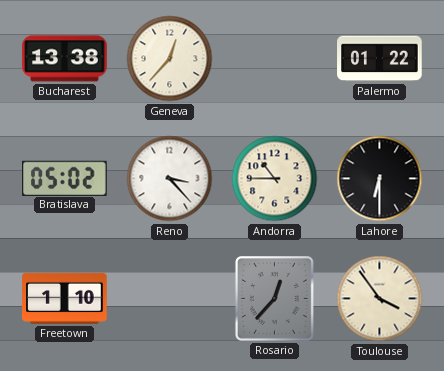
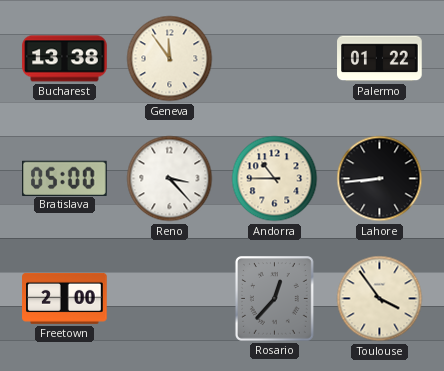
Geneva: 12:37 -> 11:54 (170, 59)
Bratislava: 05:02 -> 05:00 (65, 178)
Lahore: 6:30 -> 8:44 (380, 179)
Freetown: 1:10 -> 2:00 (65, 298)
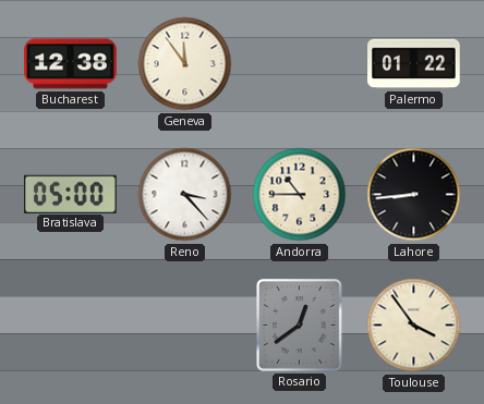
Bucharest: 13:38 -> 12:38 (71, 64)
Freetown: 2:00 -> none (65, 298)
Rosario: 12:37 -> 12:39 (300, 326)
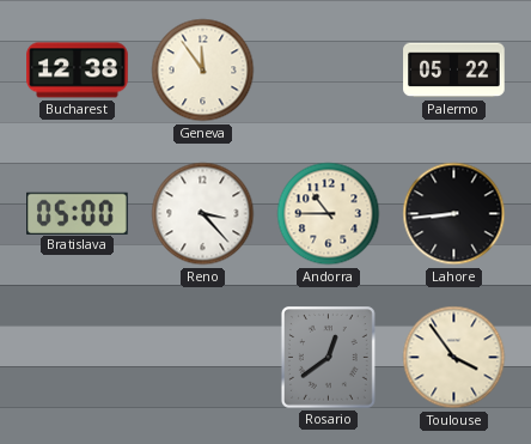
Palermo: 01:22 -> 05:22 (454, 71)
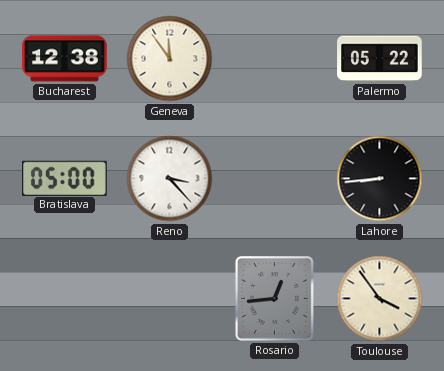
Andorra: 10:45 -> none (329, 214)
Rosario: 12:39 -> 12:44 (275, 299)
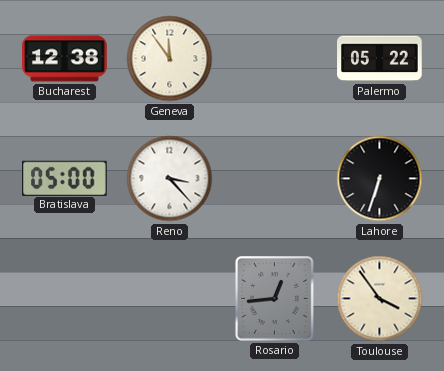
Lahore: 8:44 -> 6:33 (380, 179)
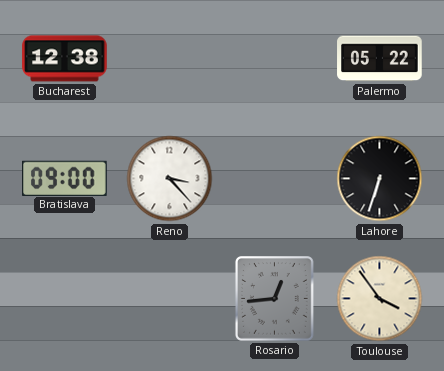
Geneva: 11:54 -> none (170, 59)
Bratislava: 05:00 -> 09:00 (65, 178)
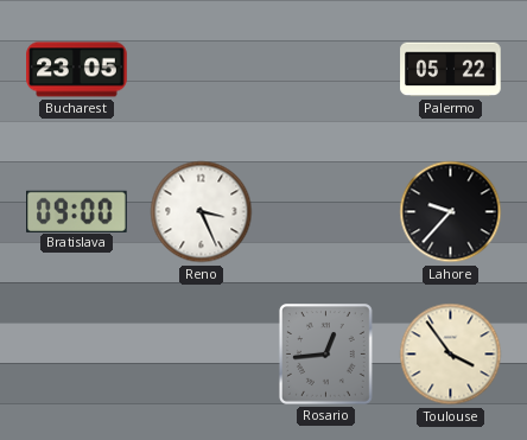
Bucharest: 12:38 -> 23:05 (77, 70)
Reno: 3:23 -> 3:26 (202, 212)
Lahore: 6:33 -> 9:37 (451, 212)
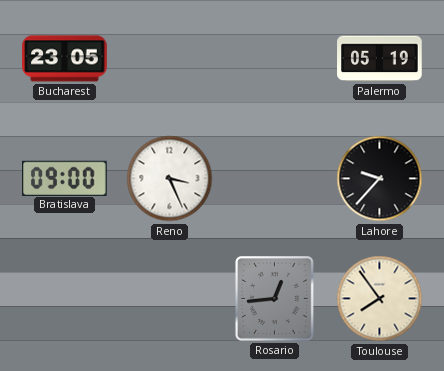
Palermo: 05:22 -> 05:19 (380, 59)
Toulouse: 3:54 -> 7:54 (380, 299)
